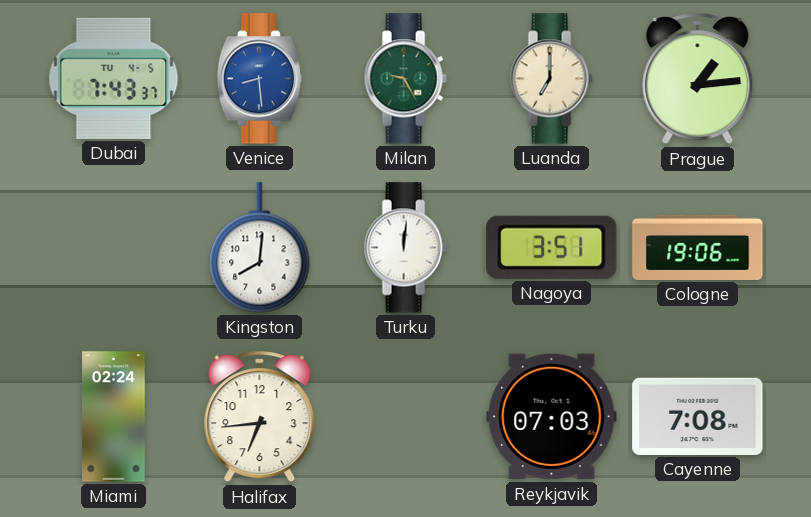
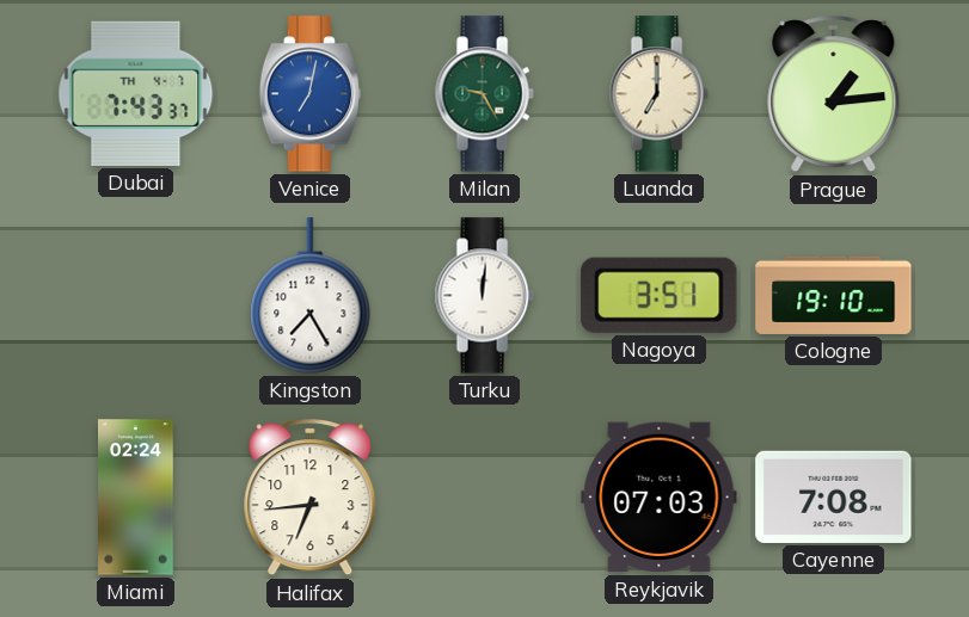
Dubai date: TU 4-5 -> TH 4-7 (136, 93)
Venice: 8:29 -> 7:02 (309, 94)
Kingston: 8:01 -> 7:25 (311, 296)
Cologne: 19:06 -> 19:10 (834, 295)
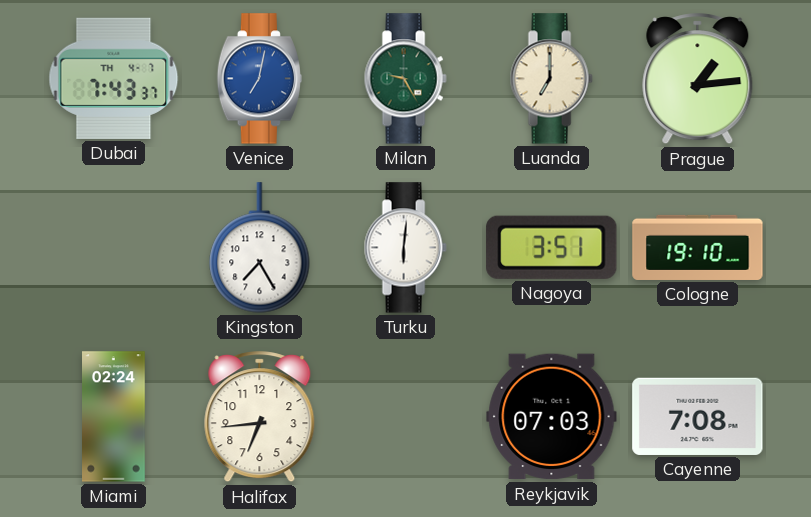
Turku: 12:01 -> 6:01 (405, 248)
